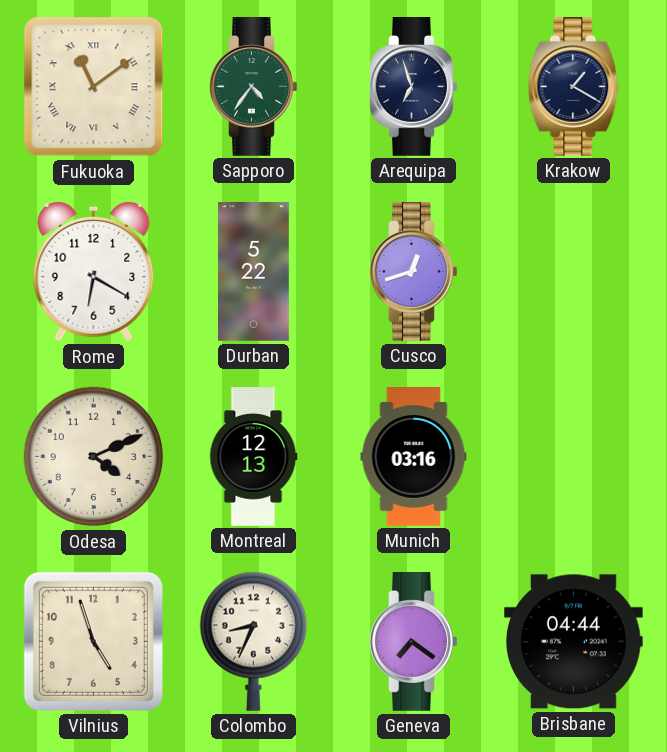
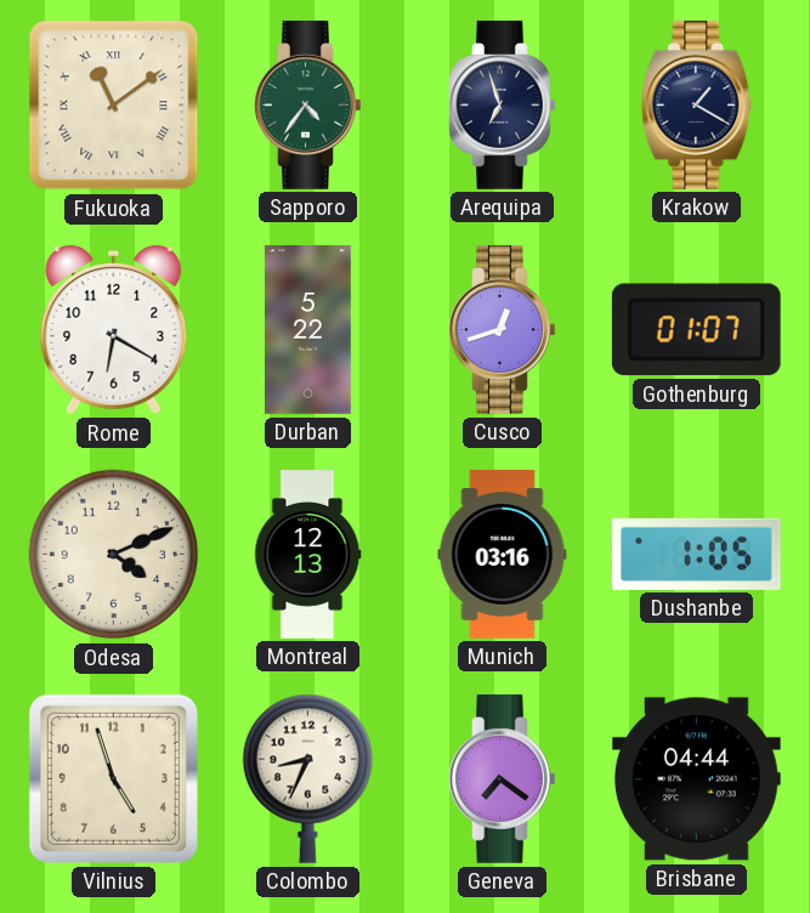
Gothenburg: none -> 01:07 (696, 330)
Dushanbe: none -> 1:05 (696, 554)
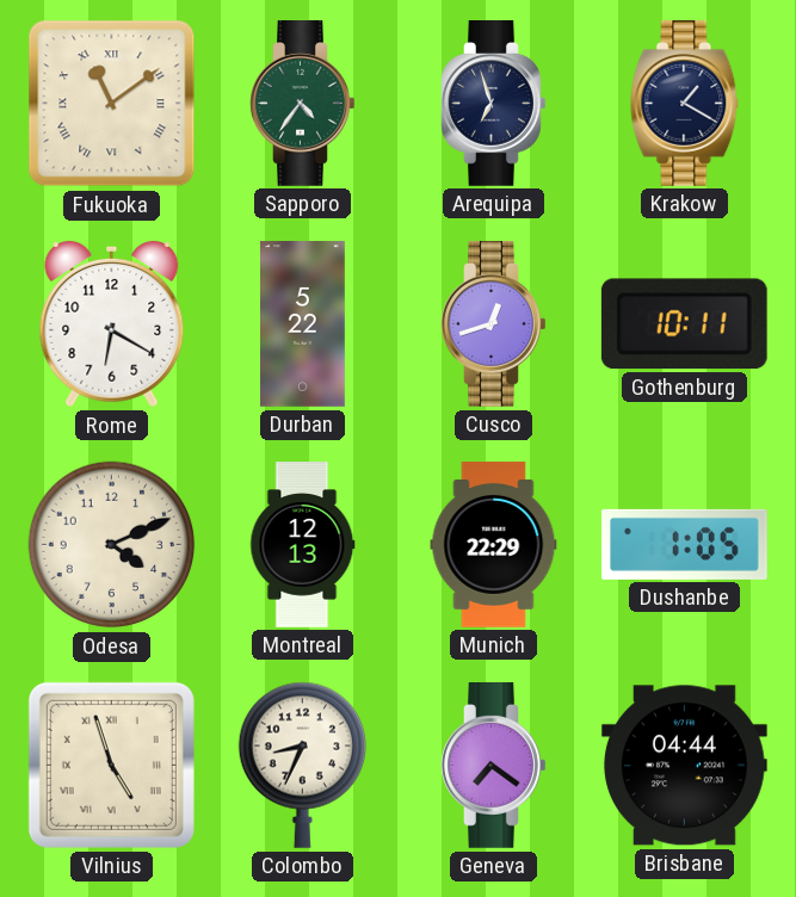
Gothenburg: 01:07 -> 10:11 (684, 324)
Munich: 03:16 -> 22:29 (494, 545)
Vilnius numerals: Arabic -> Roman (111, 765)
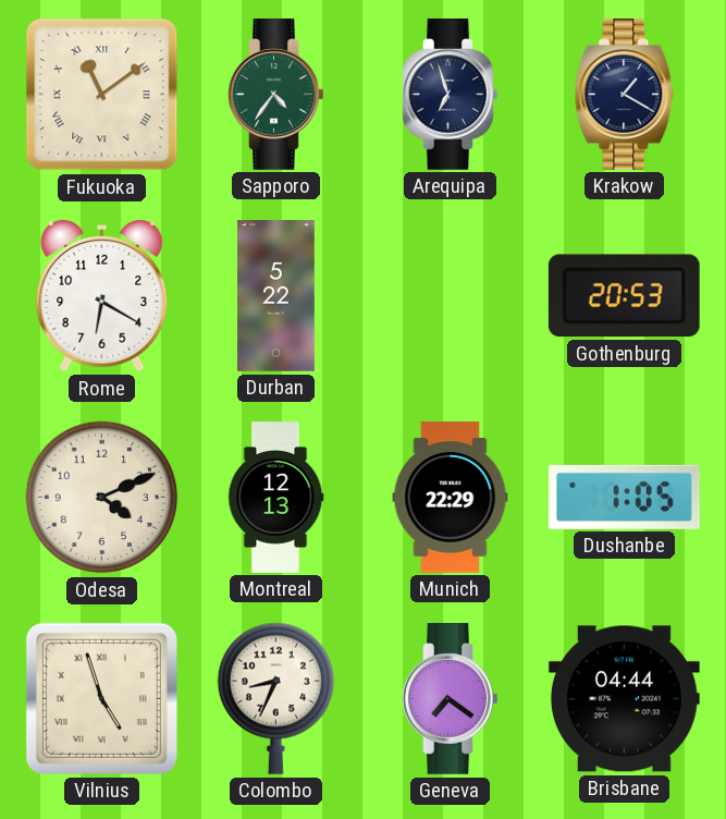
Cusco: 12:42 -> none (494, 324)
Gothenburg: 10:11 -> 20:53 (624, 296)
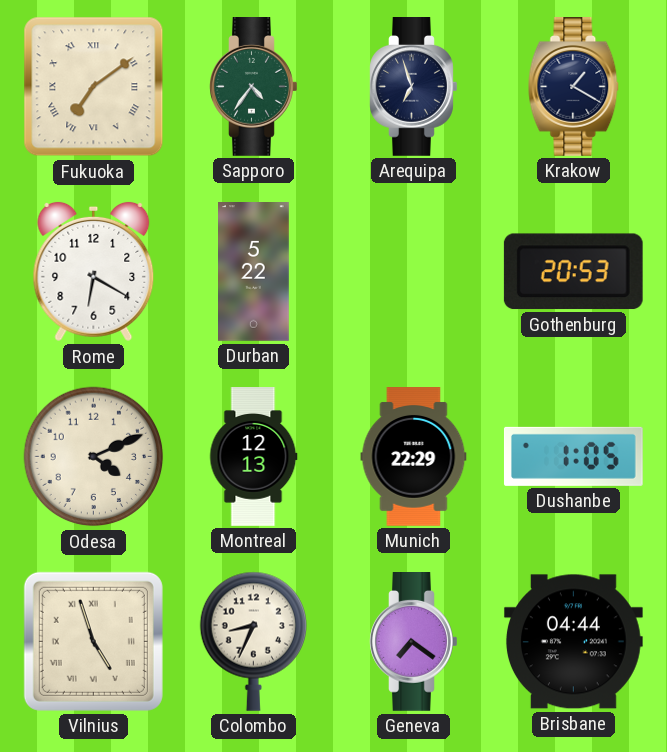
Fukuoka: 11:09 -> 7:09 (94, 87)
